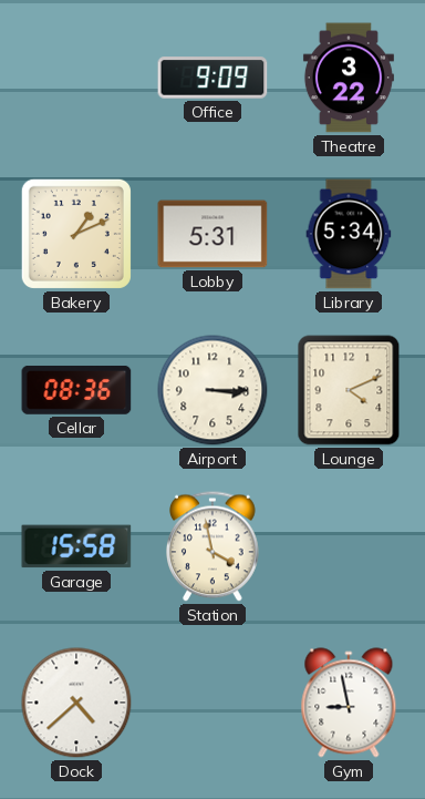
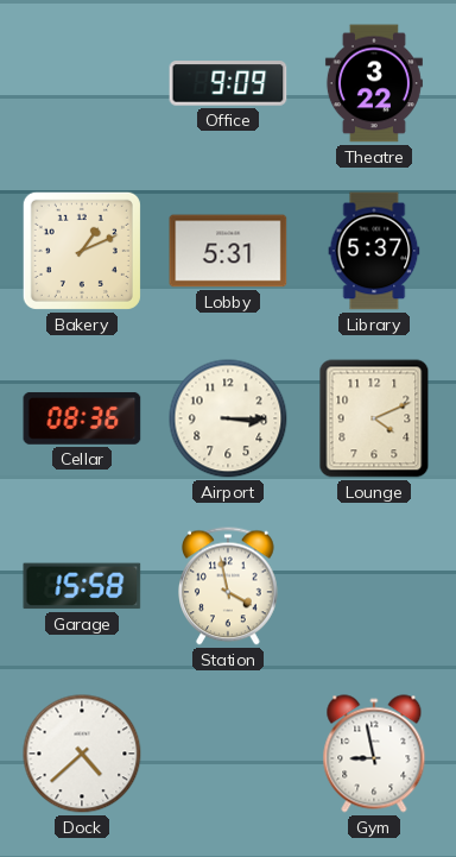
Library: 5:34 -> 5:37 (374, 251)
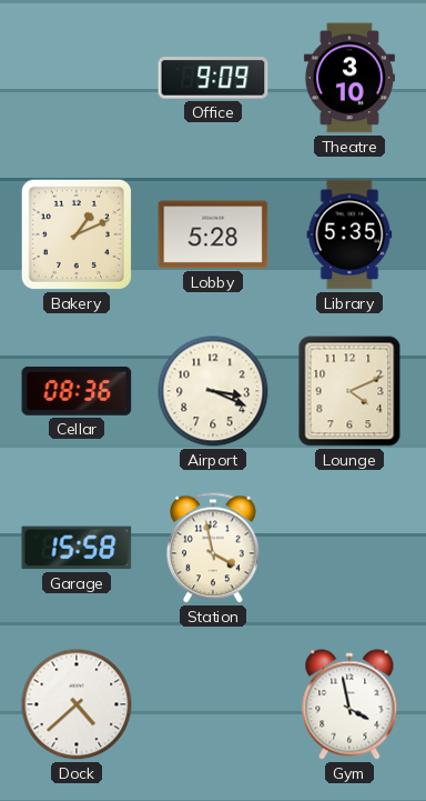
Theatre: 3:22 -> 3:10 (349, 78)
Lobby: 5:31 -> 5:28 (213, 234)
Library: 5:37 -> 5:35 (349, 234)
Airport: 3:15 -> 3:19 (213, 391)
Gym: 8:58 -> 3:58 (349, 704)
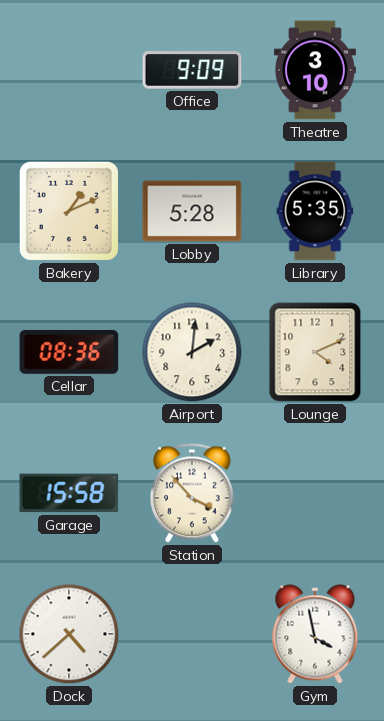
Airport: 3:19 -> 2:01 (192, 352)
Station: 3:58 -> 3:53 (193, 493)
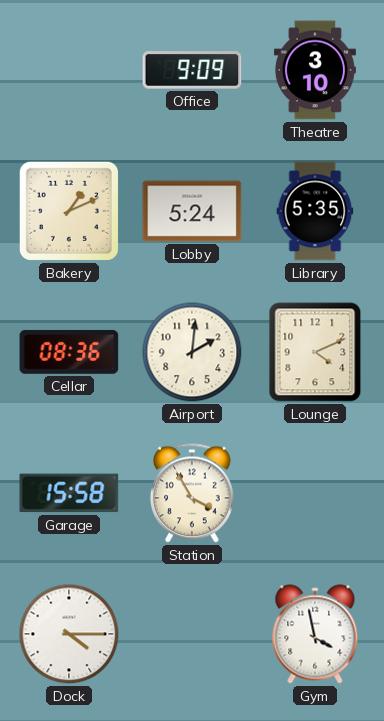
Lobby: 5:28 -> 5:24 (192, 211)
Station: 3:53 -> 3:55 (193, 493)
Dock: 4:38 -> 4:15 (69, 634)
